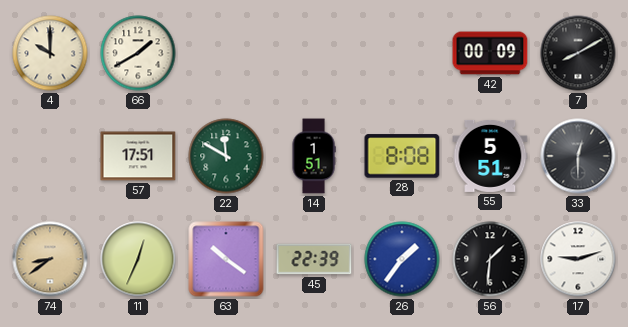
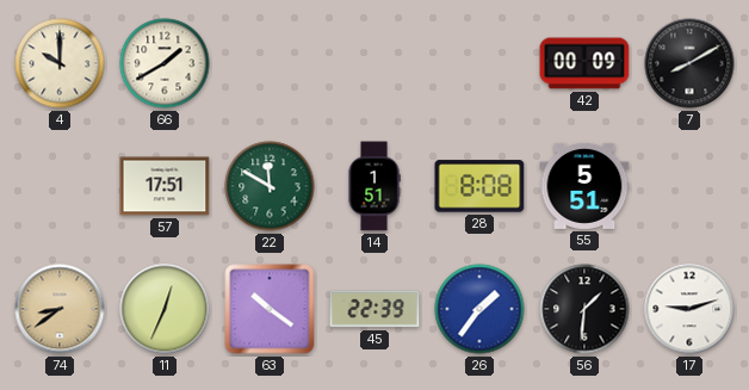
33: 12:30 -> none (578, 156)
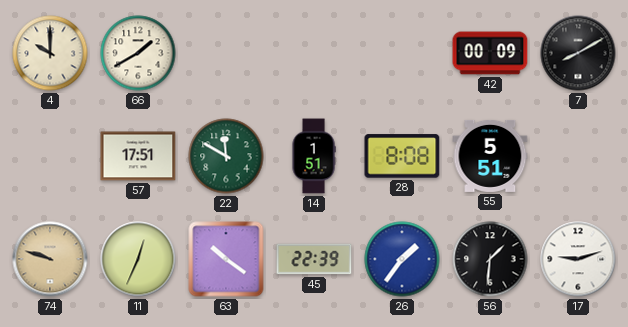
74: 8:39 -> 9:48 (50, 259)
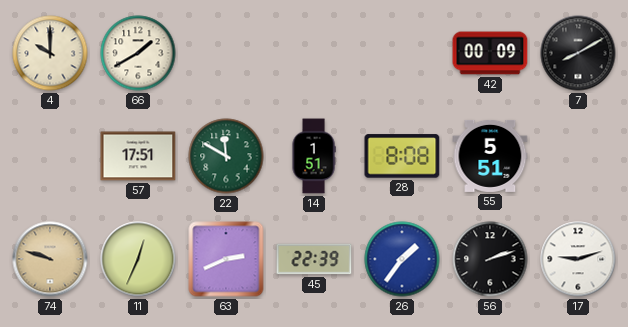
63: 10:21 -> 2:41 (226, 259)
56: 1:31 -> 2:12 (490, 259)
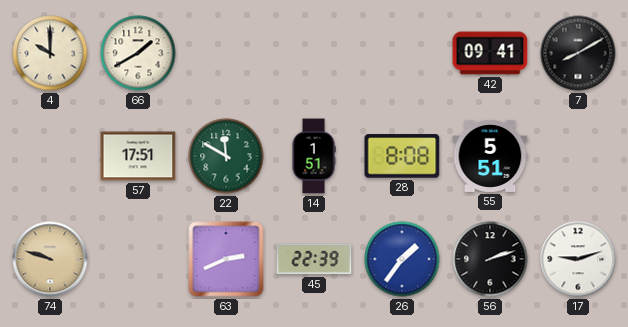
42: 00:09 -> 09:41 (490, 53)
11: 12:34 -> none (138, 259)
